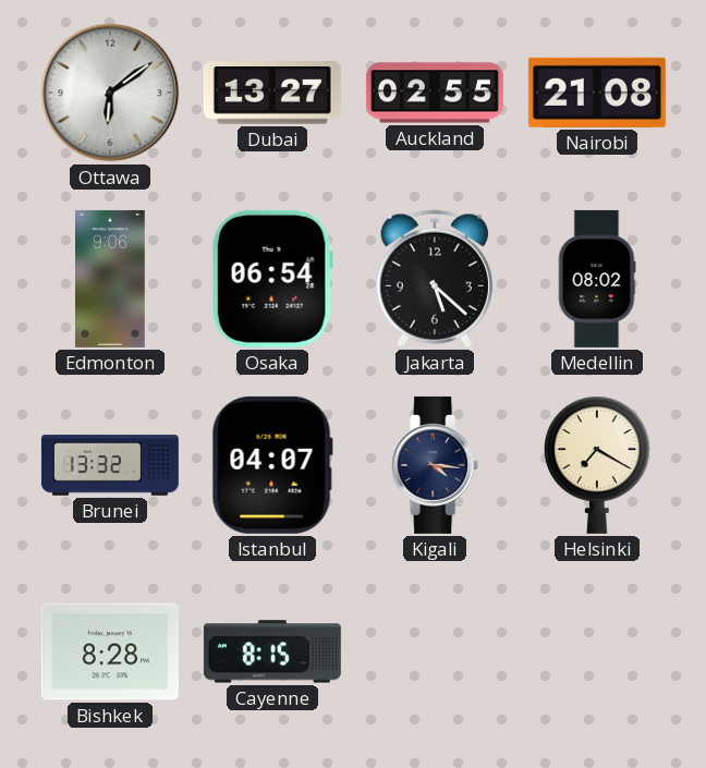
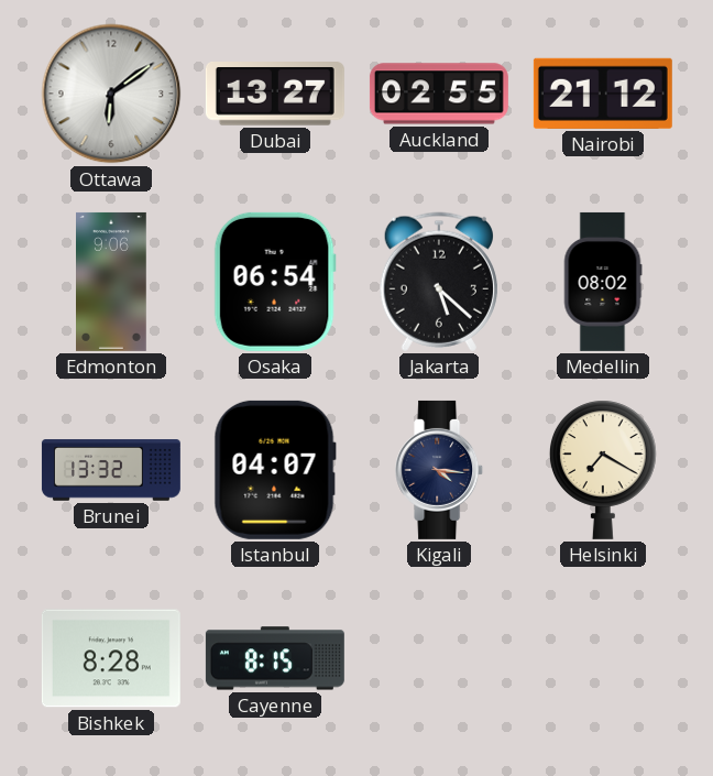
Nairobi: 21:08 -> 21:12 (603, 94)
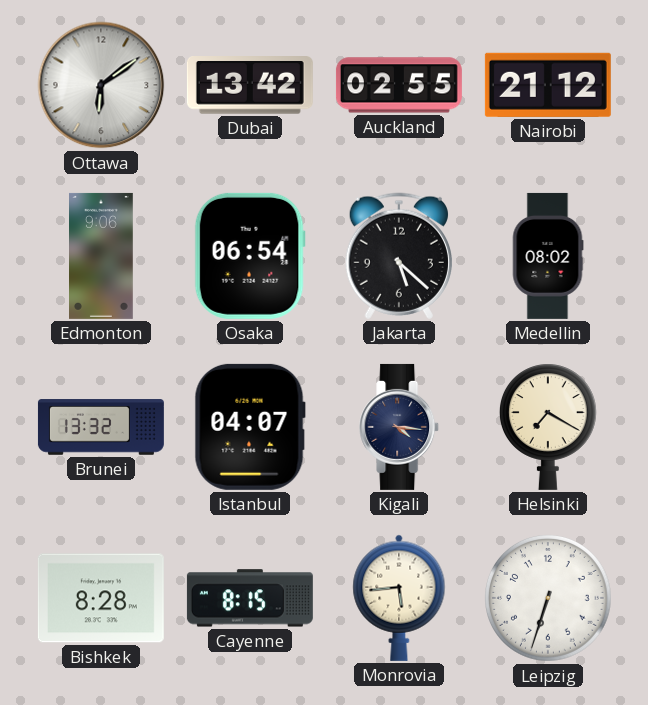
Dubai: 13:27 -> 13:42 (250, 86)
Monrovia: none -> 5:44 (399, 598)
Leipzig: none -> 6:33 (549, 599)
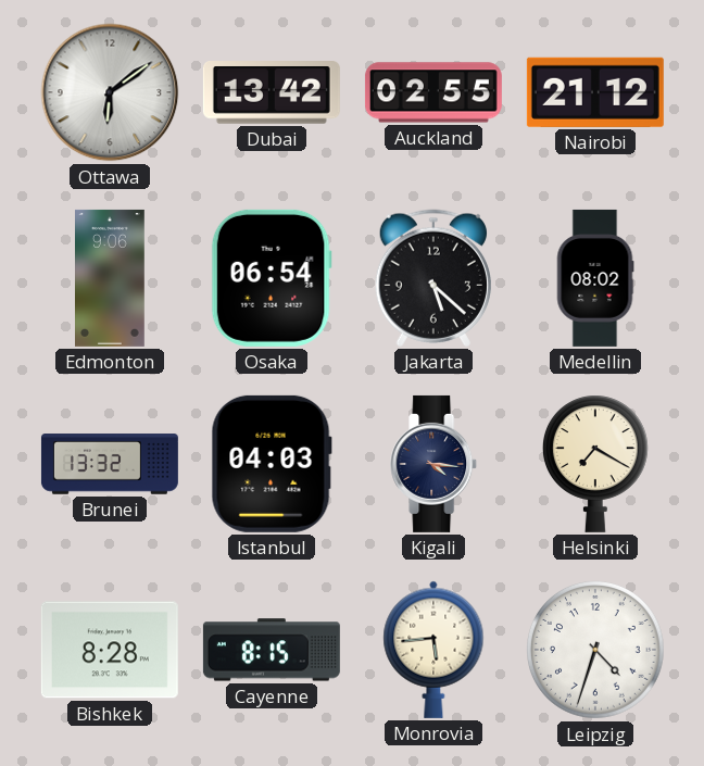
Istanbul: 04:07 -> 04:03 (272, 464)
Leipzig: 6:33 -> 4:33 (596, 651)
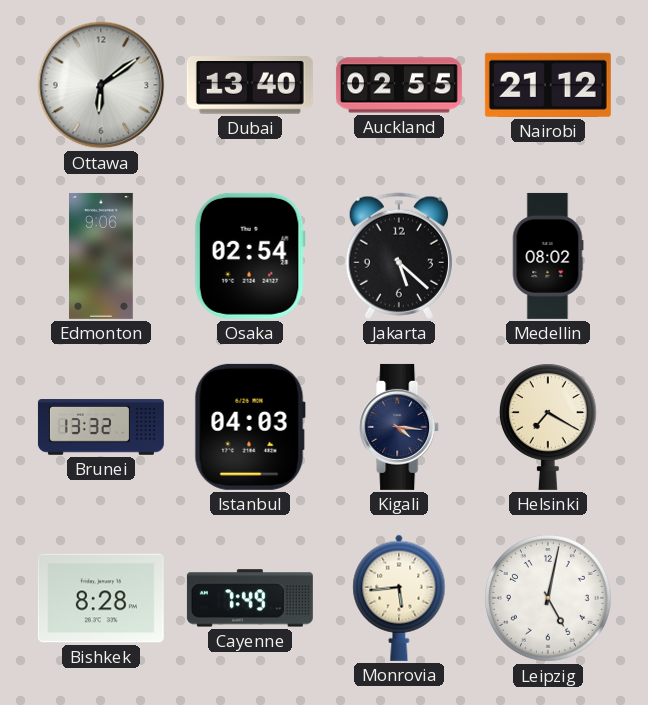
Dubai: 13:42 -> 13:40 (250, 86)
Osaka: 06:54 -> 02:54 (250, 256)
Cayenne: 8:15 -> 7:49 (250, 598)
Leipzig: 4:33 -> 5:02 (549, 599)
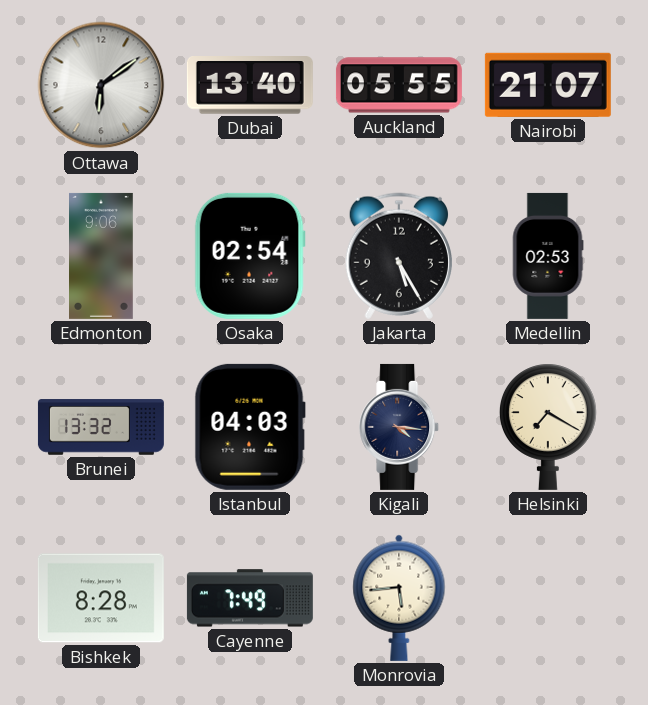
Auckland: 02:55 -> 05:55 (399, 85)
Nairobi: 21:12 -> 21:07 (548, 85)
Jakarta: 5:22 -> 5:25 (399, 256)
Medellin: 08:02 -> 02:53 (548, 256)
Leipzig: 5:02 -> none (549, 599)
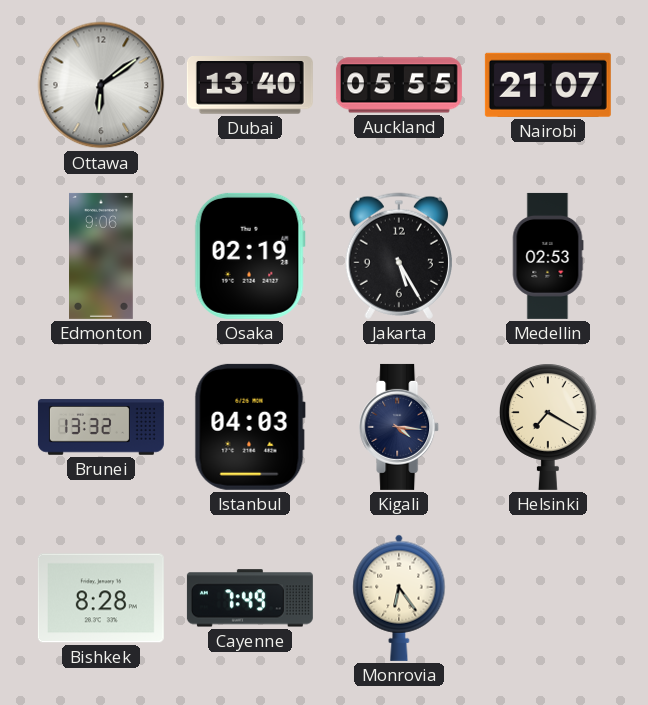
Osaka: 02:54 -> 02:19 (250, 256)
Monrovia: 5:44 -> 6:24 (399, 598)
